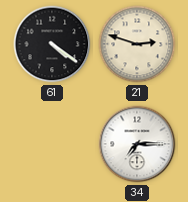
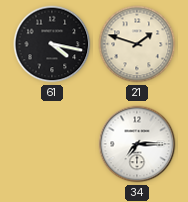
61: 4:21 -> 4:17 (52, 44)
21: 2:48 -> 1:48 (137, 44)
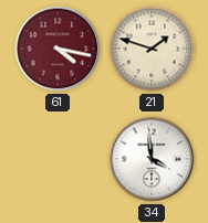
61 dial: black -> burgundy (58, 49)
34: 7:15 -> 3:59 (152, 159)
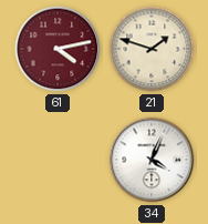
61: 4:17 -> 4:13 (58, 49)
34: 3:59 -> 4:04 (152, 160)
